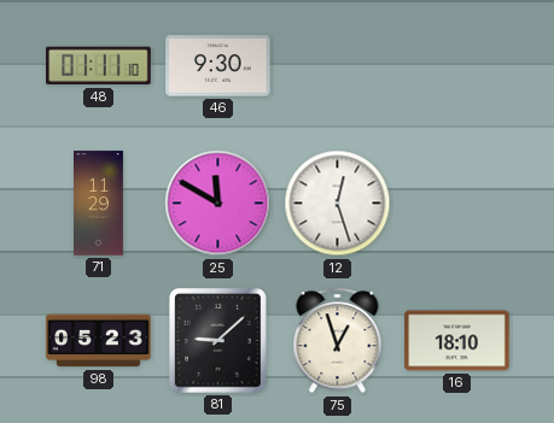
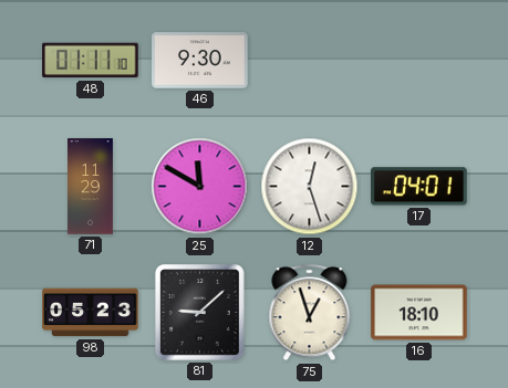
17: none -> 04:01 (419, 187)
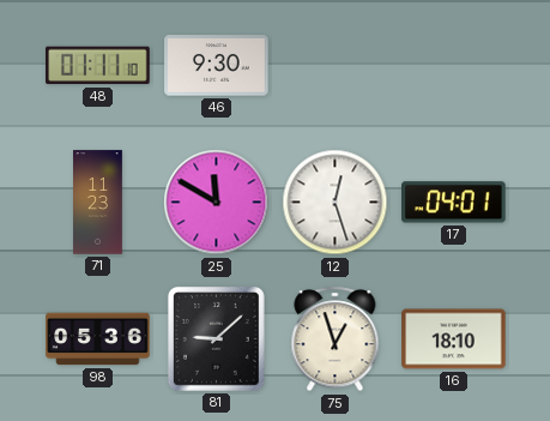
71: 11:29 -> 11:23 (98, 203)
98: 05:23 -> 05:36 (98, 339)
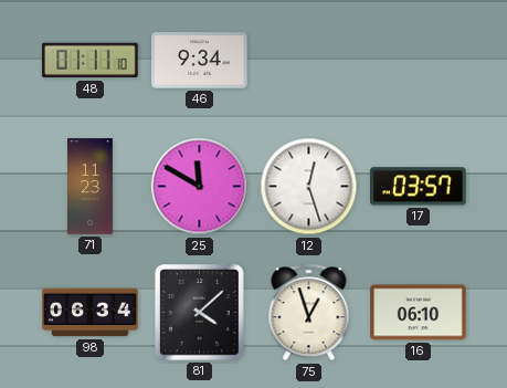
46: 9:30 -> 9:34 (200, 61)
17: 04:01 -> 03:57 (419, 187)
98: 05:36 -> 06:34 (91, 313)
81: 9:08 -> 4:08 (200, 313)
16: 18:10 -> 06:10 (419, 313)
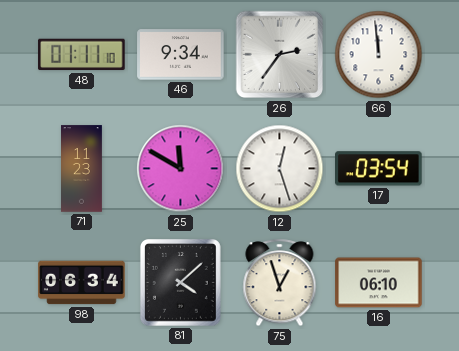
26: none -> 2:36 (280, 55)
66: none -> 11:59 (379, 55)
17: 03:57 -> 03:54 (379, 169)
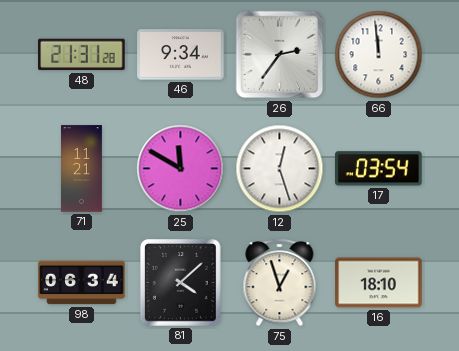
48: 01:11 -> 21:31 (82, 55)
71: 11:23 -> 11:21 (82, 169)
16: 06:10 -> 18:10 (379, 283)
